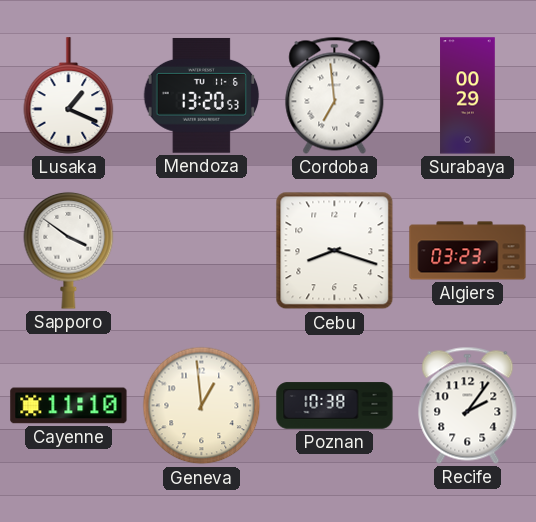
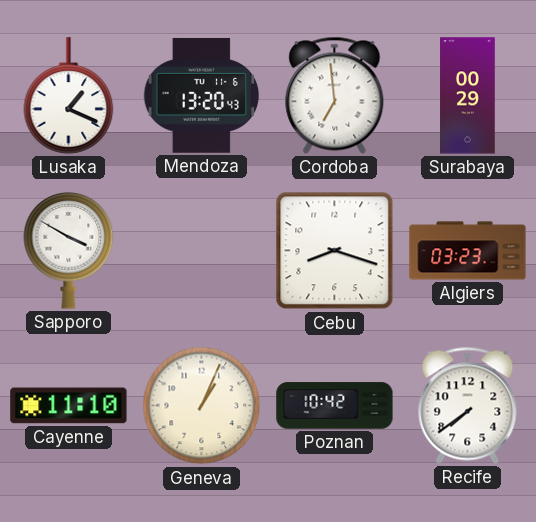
Mendoza: 13:20:53 -> 13:20:43 (202, 95)
Sapporo: 3:51 -> 3:50 (69, 250)
Geneva: 12:59 -> 1:04 (202, 406)
Poznan: 10:38 -> 10:42 (335, 406)
Recife: 2:06 -> 7:39 (468, 405)
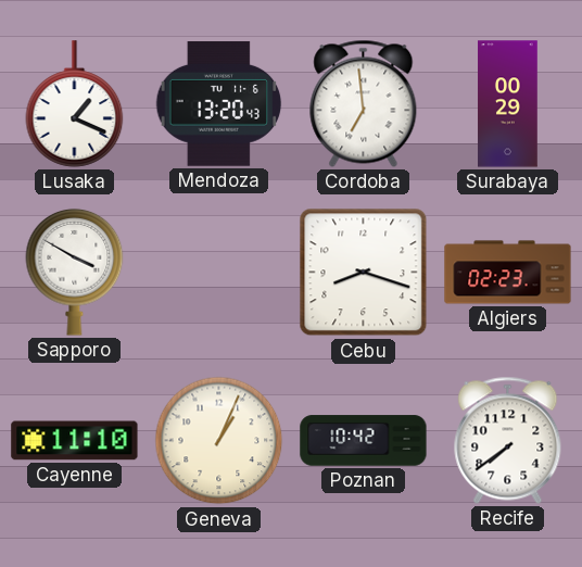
Algiers: 03:23 -> 02:23 (508, 273)
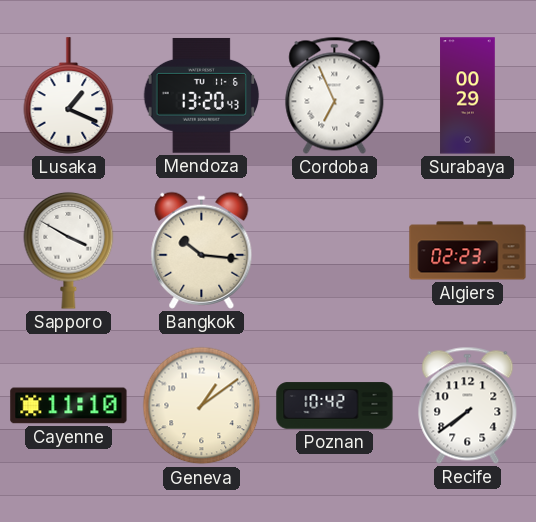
Cordoba: 6:59 -> 6:56 (335, 95)
Bangkok: none -> 10:16 (202, 250)
Cebu: 8:18 -> none (364, 273)
Geneva: 1:04 -> 1:09 (202, 406)
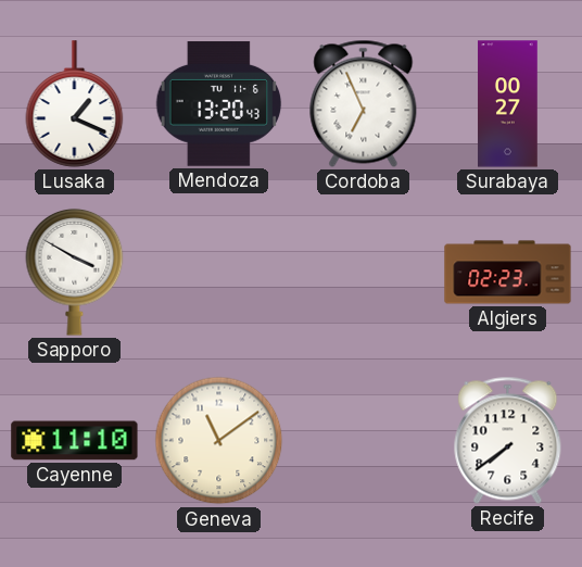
Surabaya: 00:29 -> 00:27 (508, 104)
Bangkok: 10:16 -> none (202, 250)
Geneva: 1:09 -> 11:09 (219, 441)
Poznan: 10:42 -> none (335, 406)
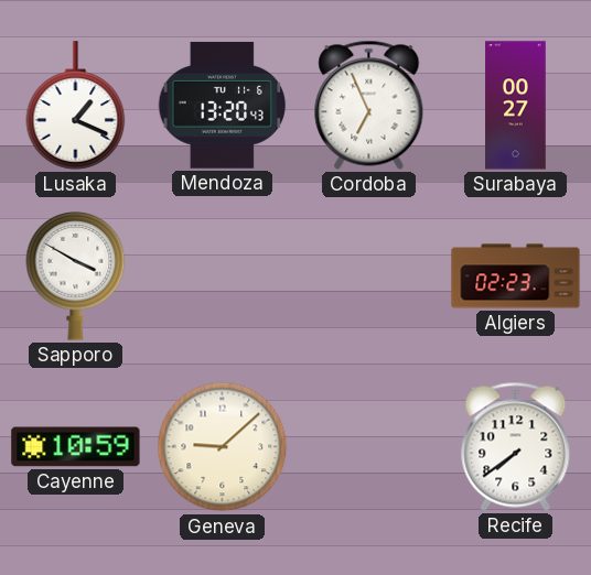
Cayenne: 11:10 -> 10:59 (76, 447)
Geneva: 11:09 -> 9:08 (223, 447)
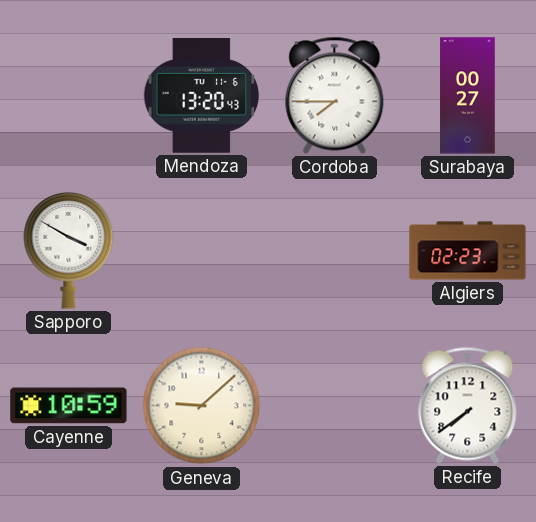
Lusaka: 1:19 -> none (76, 106)
Cordoba: 6:56 -> 7:45 (335, 95)
